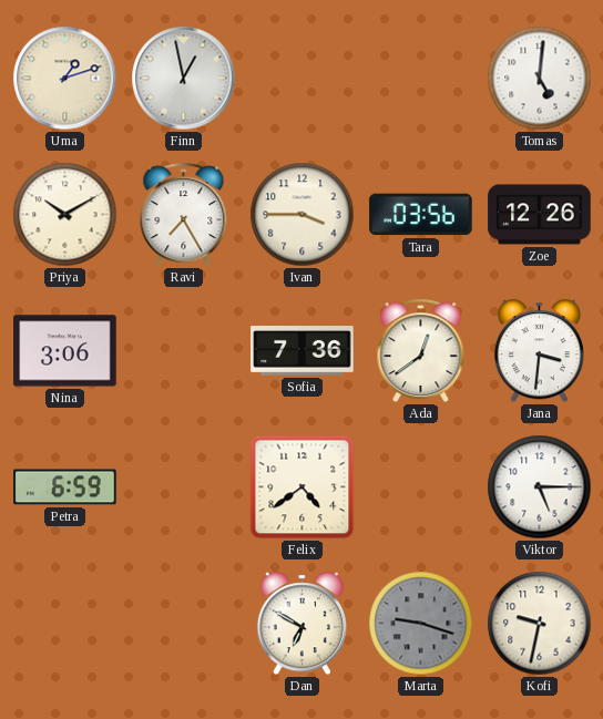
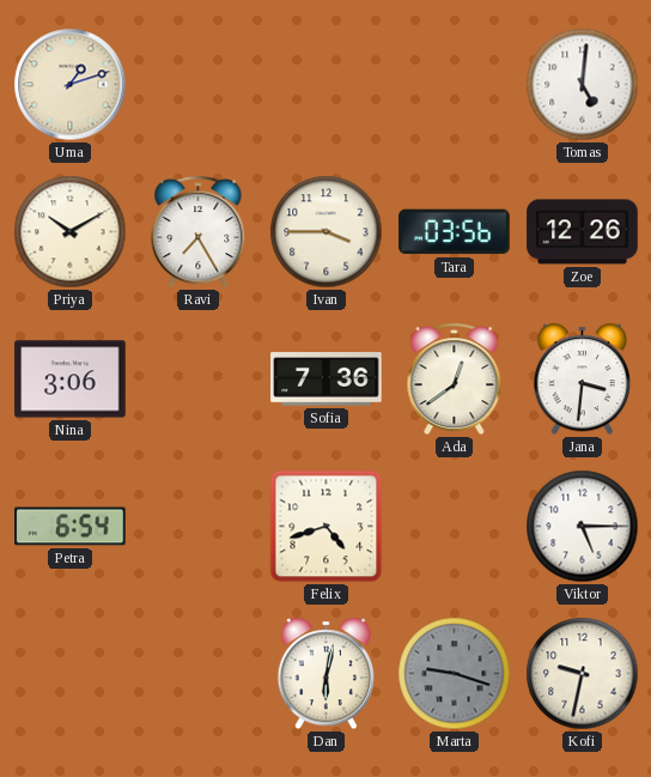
Finn: 12:58 -> none (184, 79)
Petra: 6:59 -> 6:54 (71, 527)
Felix: 4:39 -> 4:42 (327, 527)
Dan: 6:50 -> 6:02 (325, 674)
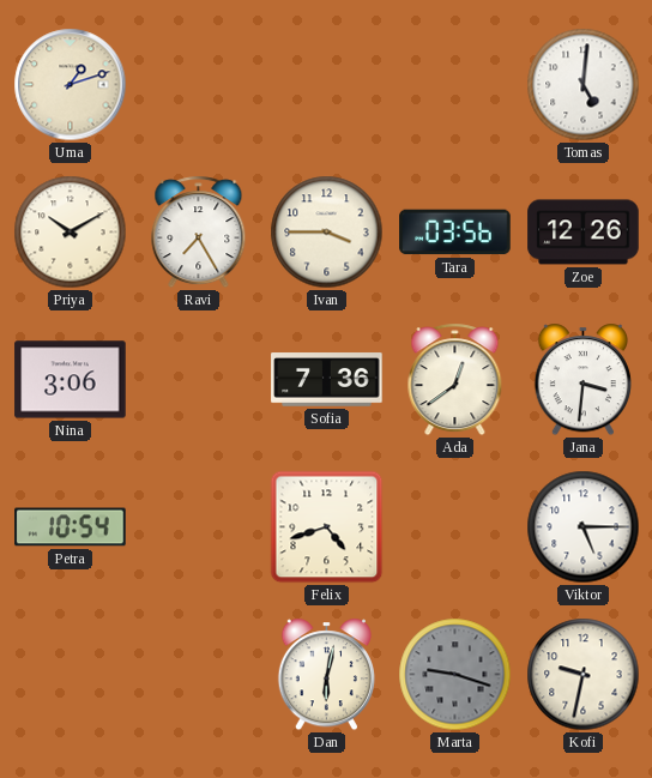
Petra: 6:54 -> 10:54 (71, 527)
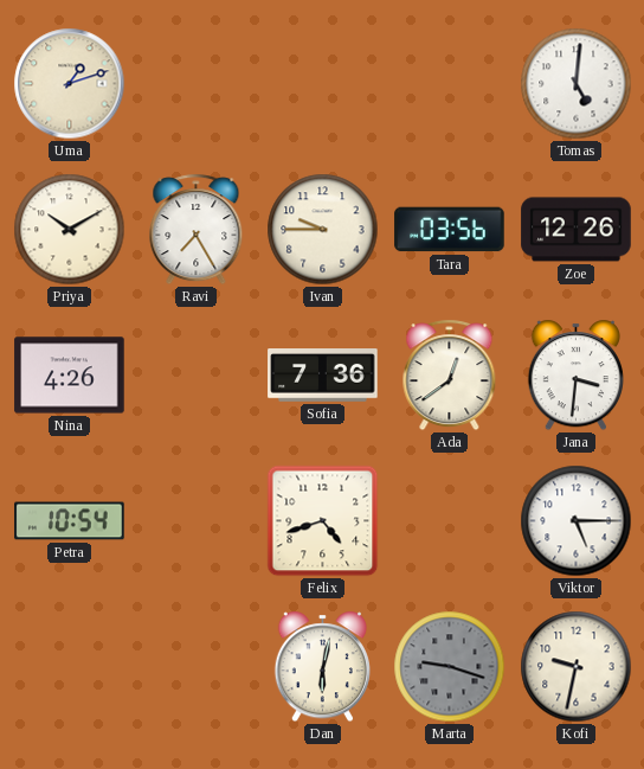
Ivan: 3:45 -> 9:45 (323, 230)
Nina: 3:06 -> 4:26 (70, 376)
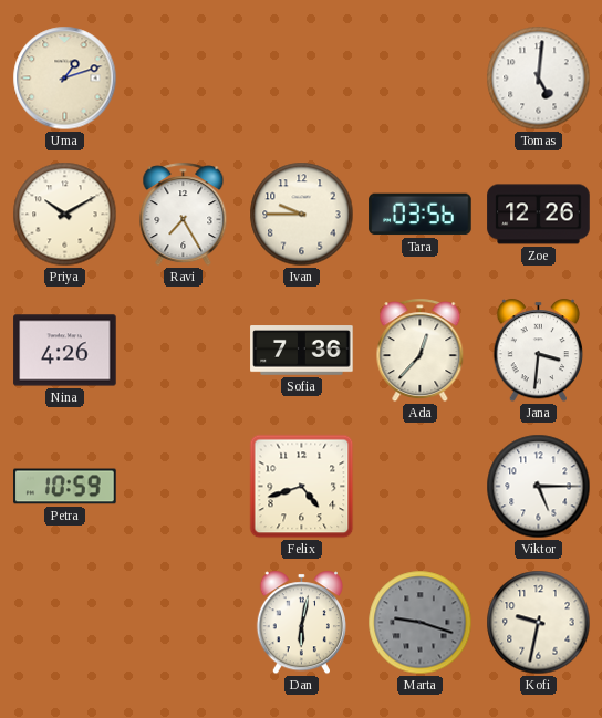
Ada: 12:39 -> 12:37 (421, 351)
Petra: 10:54 -> 10:59 (65, 487)
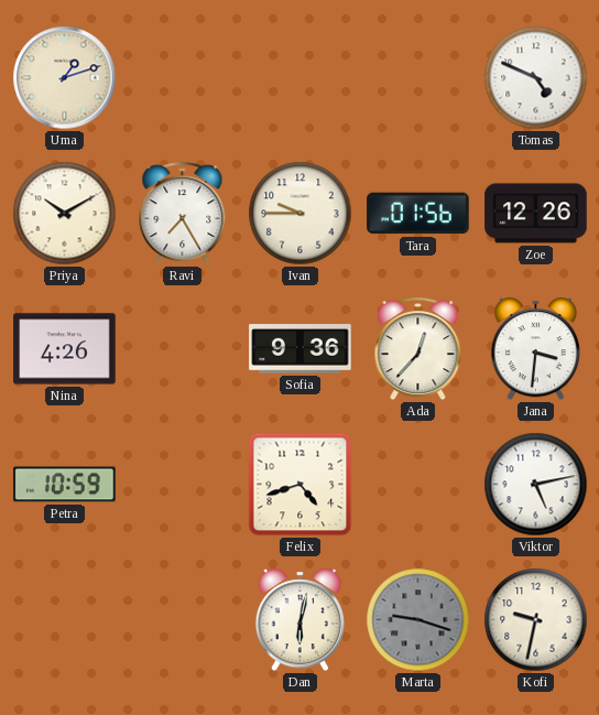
Tomas: 5:01 -> 4:49 (536, 78)
Tara: 03:56 -> 01:56 (418, 214)
Sofia: 7:36 -> 9:36 (301, 349)
Viktor: 5:15 -> 5:13 (536, 485)
